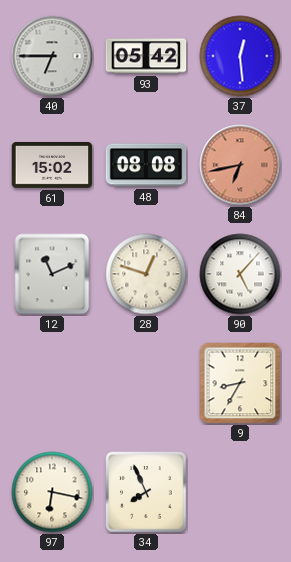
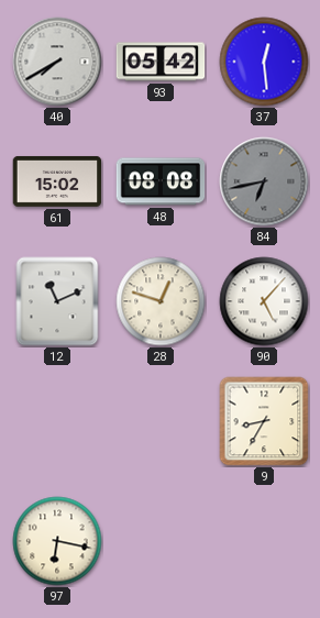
40: 6:45 -> 7:40 (57, 62)
84 dial: salmon -> grey (264, 181)
34: 7:56 -> none (146, 492)
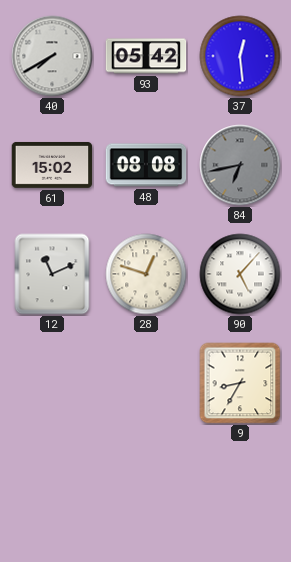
97: 6:17 -> none (57, 541)
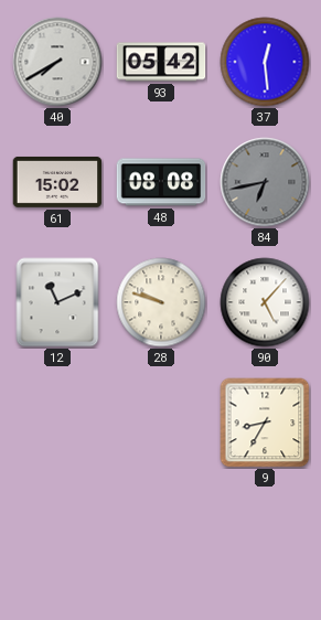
28: 12:48 -> 9:48 (161, 302)
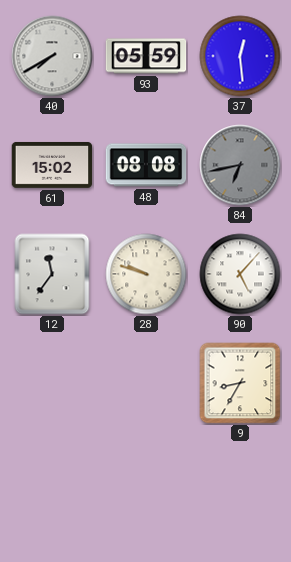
93: 05:42 -> 05:59 (146, 56)
12: 11:11 -> 11:36 (52, 274)
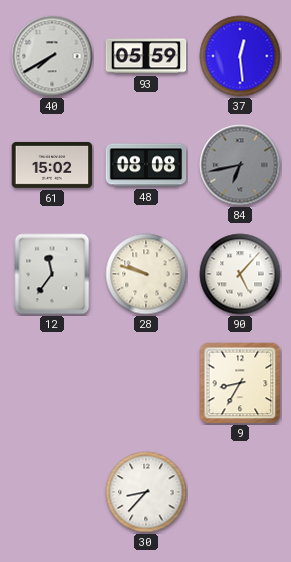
30: none -> 8:37 (146, 492)
